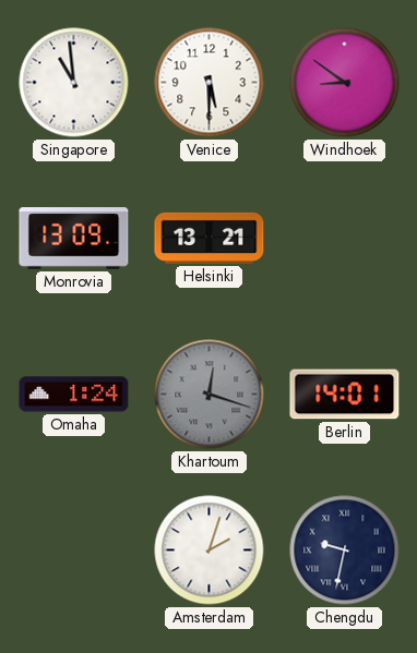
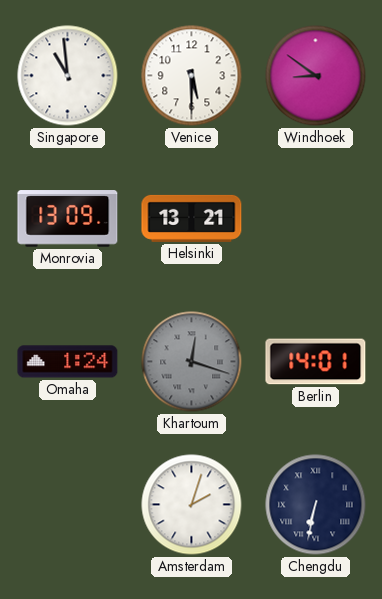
Chengdu: 9:32 -> 6:32 (316, 505)
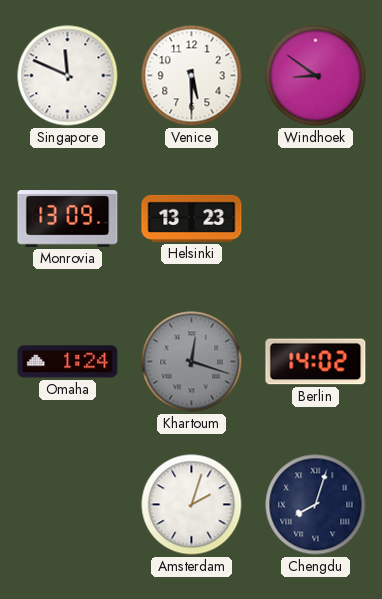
Singapore: 10:59 -> 11:49 (68, 76)
Helsinki: 13:21 -> 13:23 (192, 218)
Berlin: 14:01 -> 14:02 (316, 362)
Chengdu: 6:32 -> 8:03 (316, 505)
